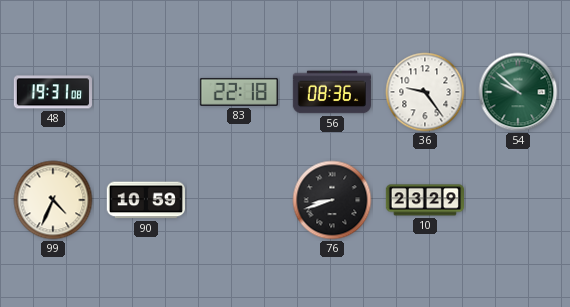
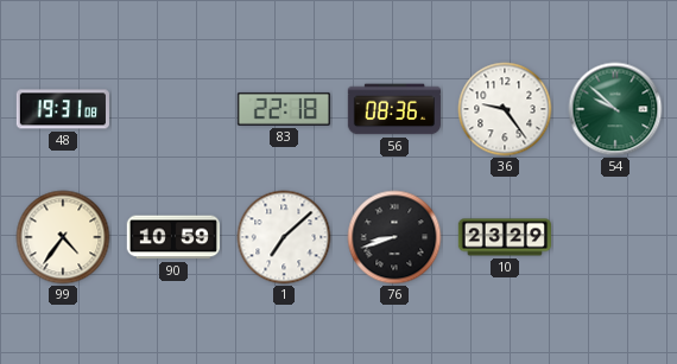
99: 4:34 -> 4:36 (63, 237)
1: none -> 7:08 (284, 237)
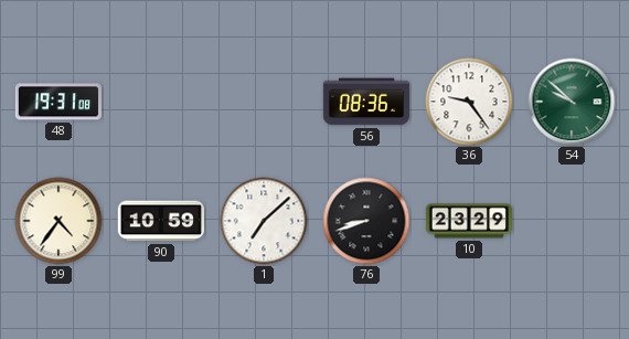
83: 22:18 -> none (284, 109)
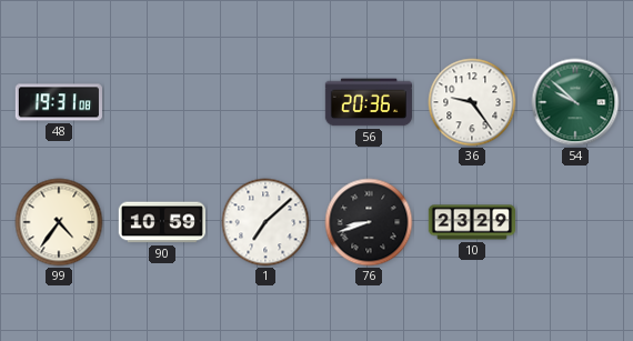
56: 08:36 -> 20:36 (369, 102)
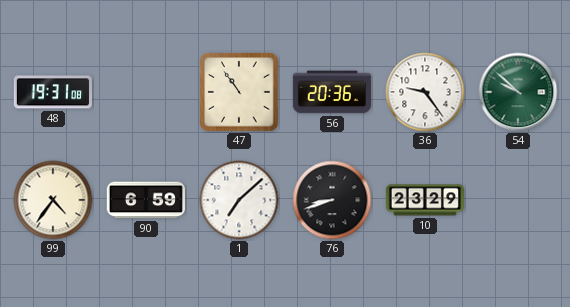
47: none -> 10:54 (239, 92)
90: 10:59 -> 6:59 (146, 200)
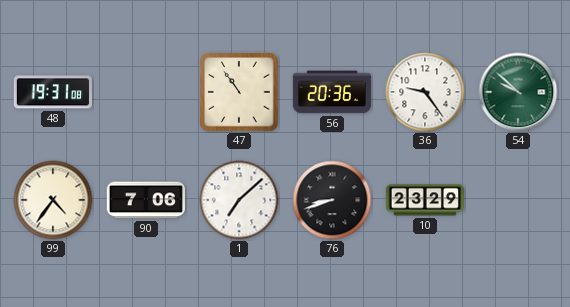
90: 6:59 -> 7:06 (146, 200)
